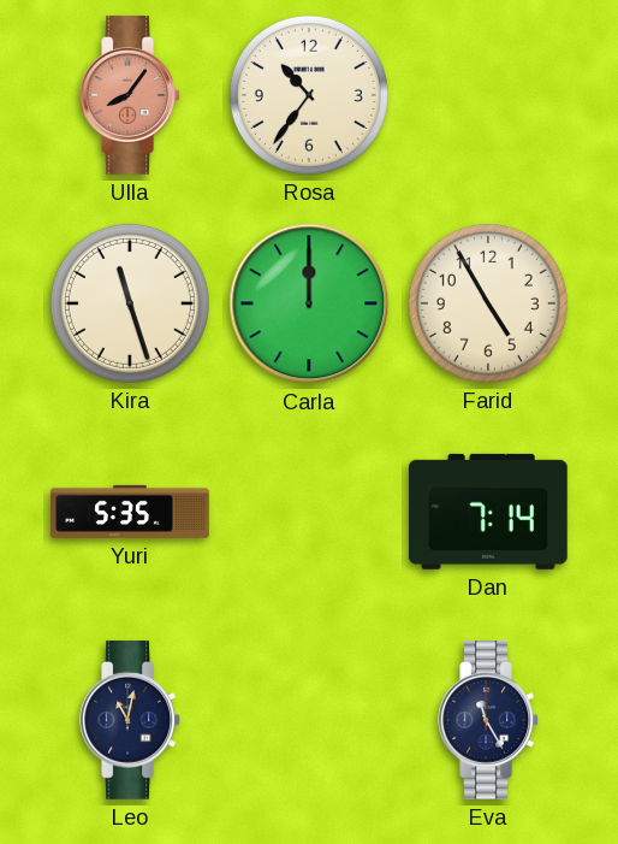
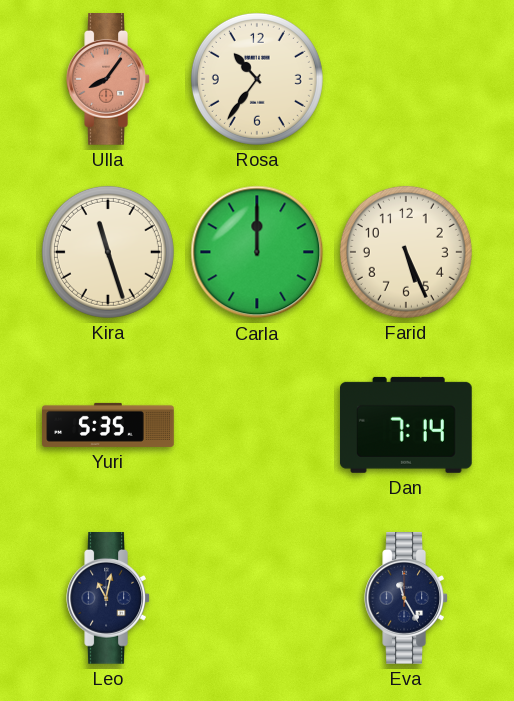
Farid: 4:55 -> 5:26 (406, 252)
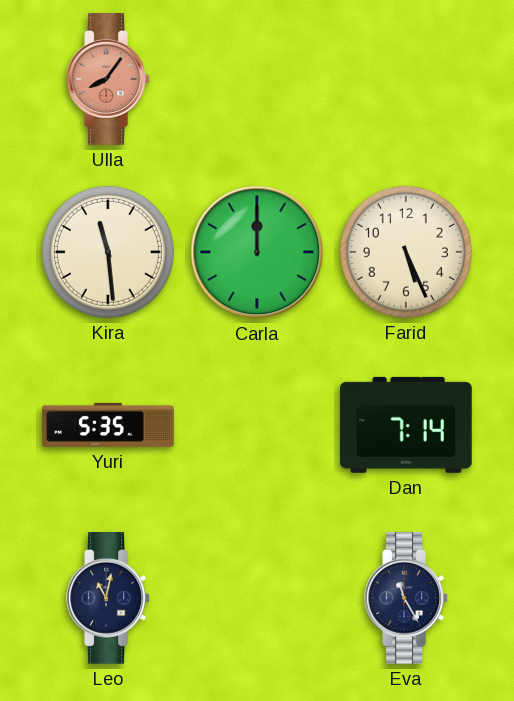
Rosa: 10:36 -> none (257, 79)
Kira: 11:27 -> 11:29 (108, 252)
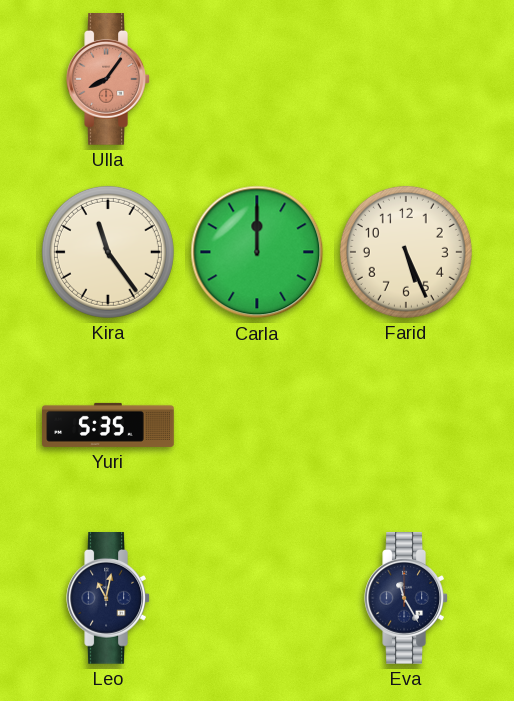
Kira: 11:29 -> 11:24 (108, 252)
Dan: 7:14 -> none (407, 425)
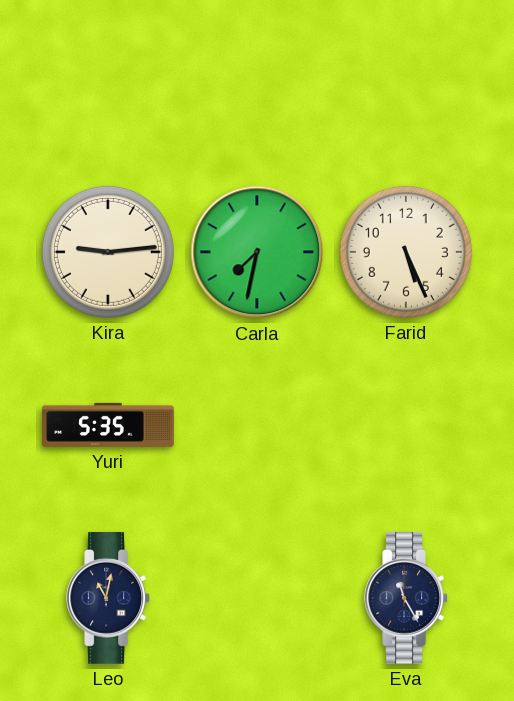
Ulla: 8:06 -> none (108, 80)
Kira: 11:24 -> 9:14 (108, 252)
Carla: 12:00 -> 7:32 (257, 252)
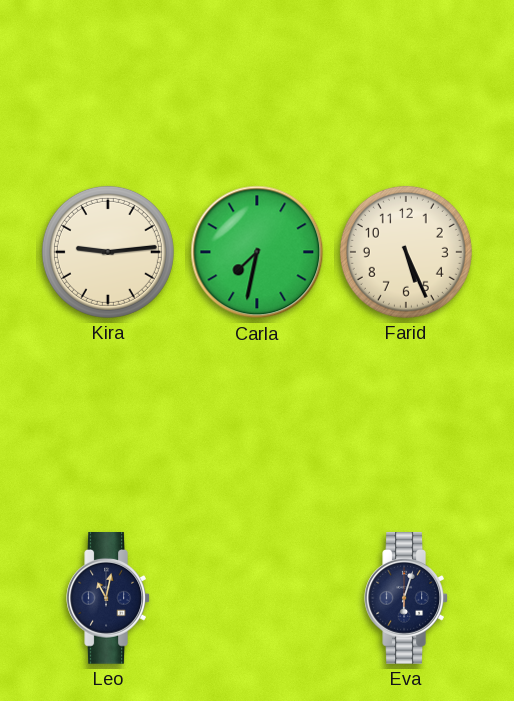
Yuri: 5:35 -> none (108, 425)
Eva: 11:25 -> 6:03 (406, 599)
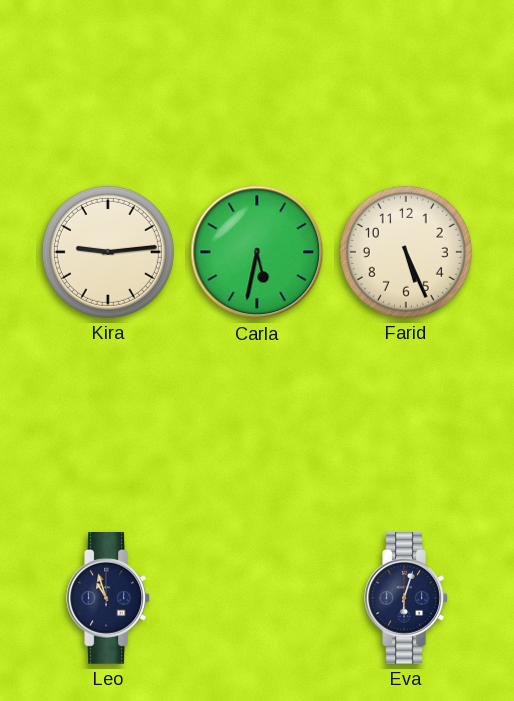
Carla: 7:32 -> 5:32 (257, 252)
Leo: 11:02 -> 10:57 (108, 599)
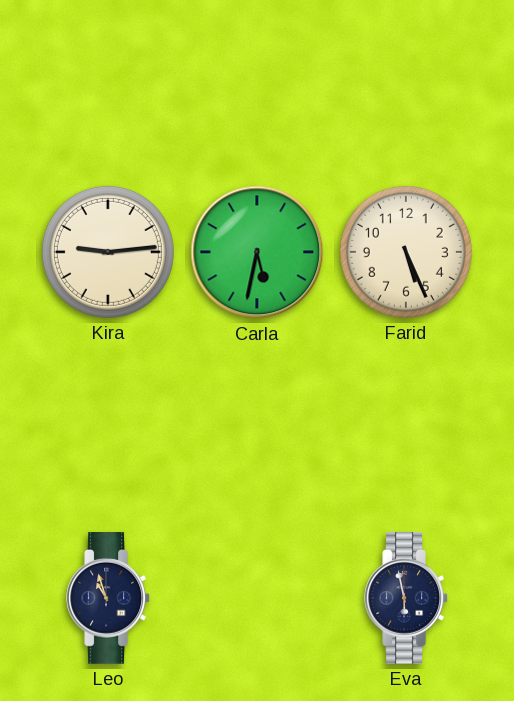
Eva: 6:03 -> 5:58 (406, 599)
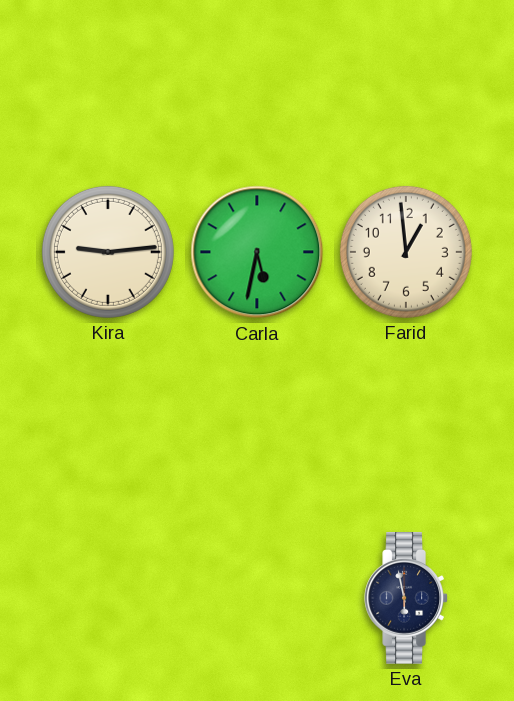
Farid: 5:26 -> 12:59 (406, 252)
Leo: 10:57 -> none (108, 599)
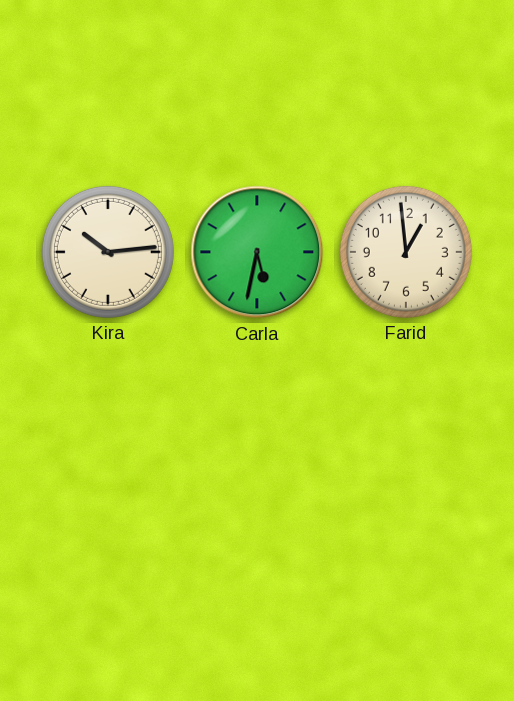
Kira: 9:14 -> 10:14 (108, 252)
Eva: 5:58 -> none (406, 599)
